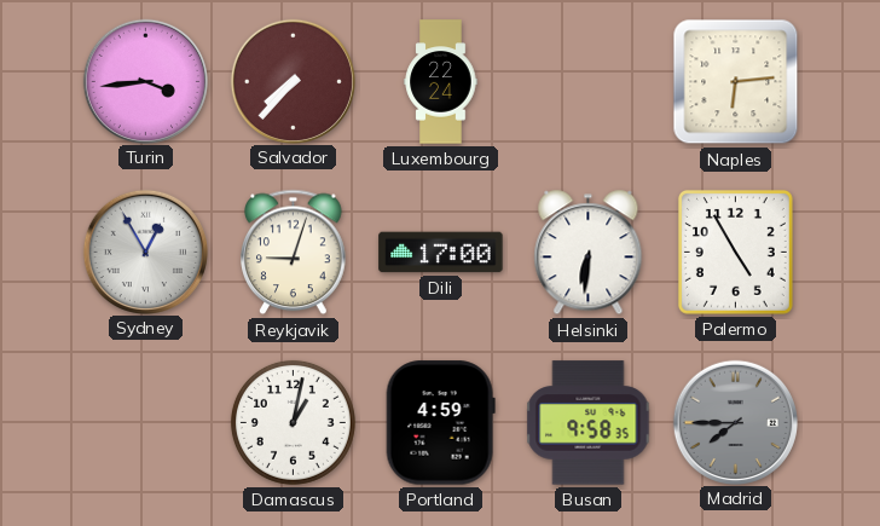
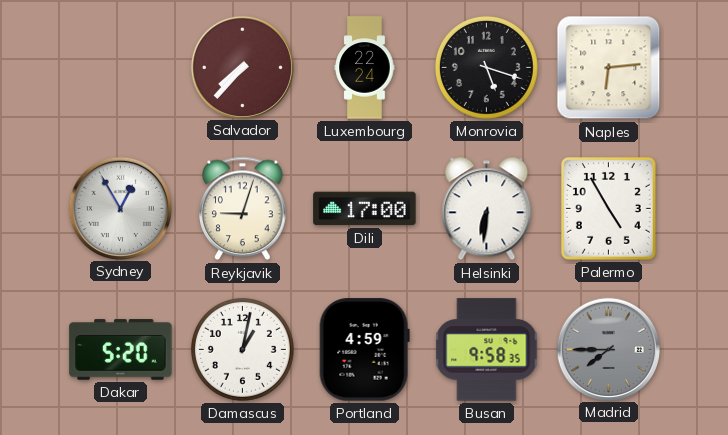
Turin: 3:44 -> none (145, 81)
Monrovia: none -> 5:18 (486, 67)
Dakar: none -> 5:20 (121, 350)
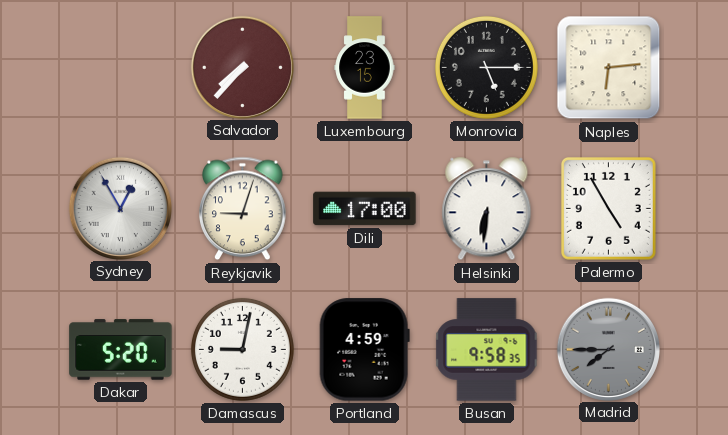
Luxembourg: 22:24 -> 23:15 (365, 68)
Monrovia: 5:18 -> 5:15 (486, 67)
Damascus: 1:02 -> 9:02 (242, 349)
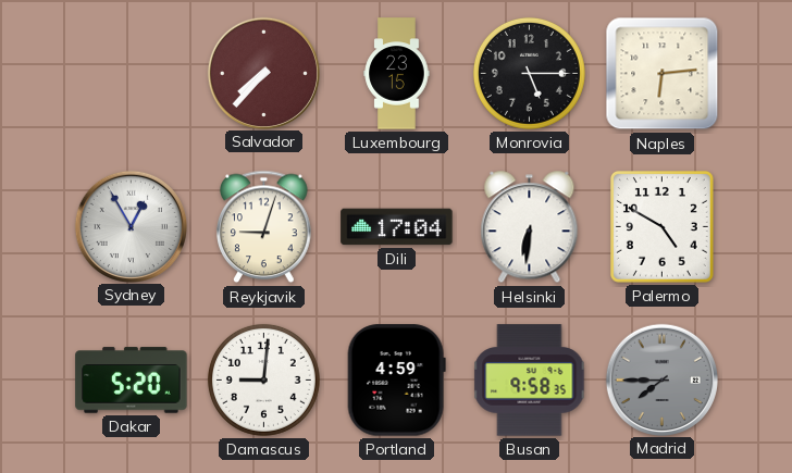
Dili: 17:00 -> 17:04 (397, 227)
Palermo: 4:55 -> 4:50 (661, 226)
Damascus: 9:02 -> 9:01 (263, 379)
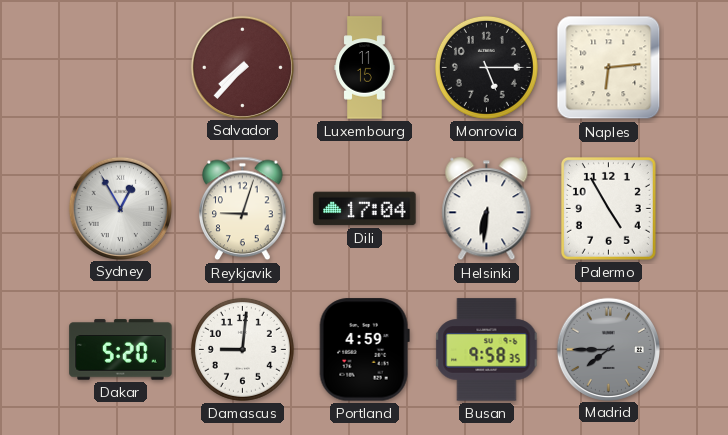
Luxembourg: 23:15 -> 11:15 (365, 68)
Palermo: 4:50 -> 4:55 (608, 208)
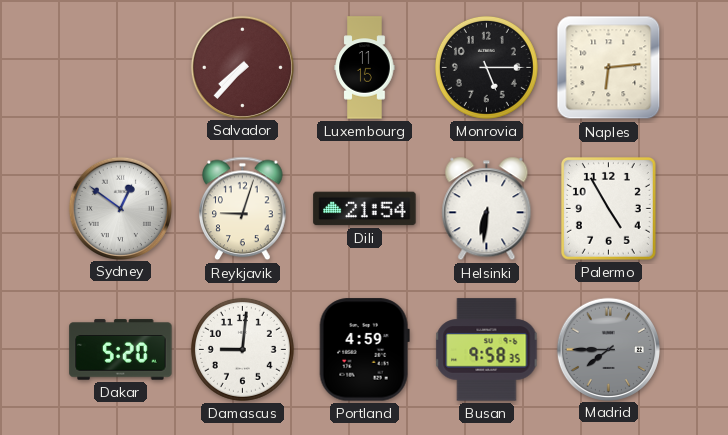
Sydney: 12:55 -> 12:51 (120, 208)
Dili: 17:04 -> 21:54 (365, 209)
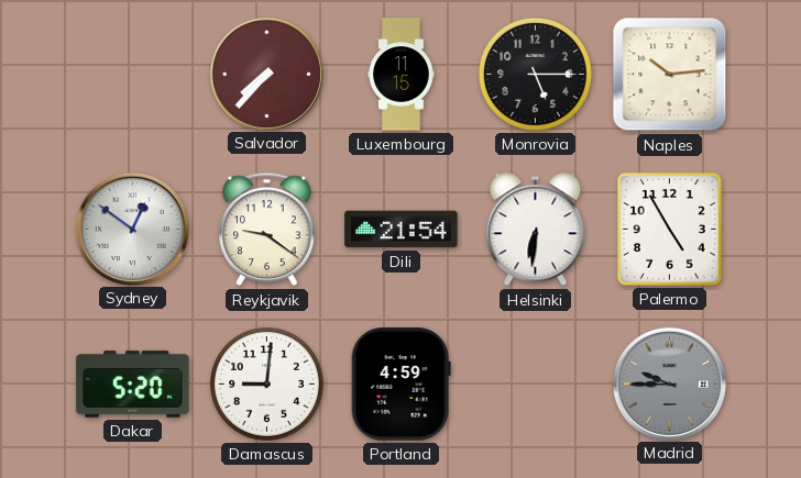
Naples: 6:14 -> 10:14 (670, 75)
Reykjavik: 9:03 -> 9:21 (267, 230)
Busan: 9:58 -> none (487, 350)
Madrid: 7:45 -> 9:45 (669, 383)
